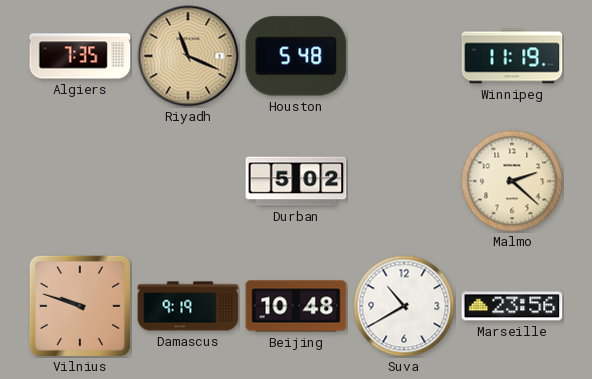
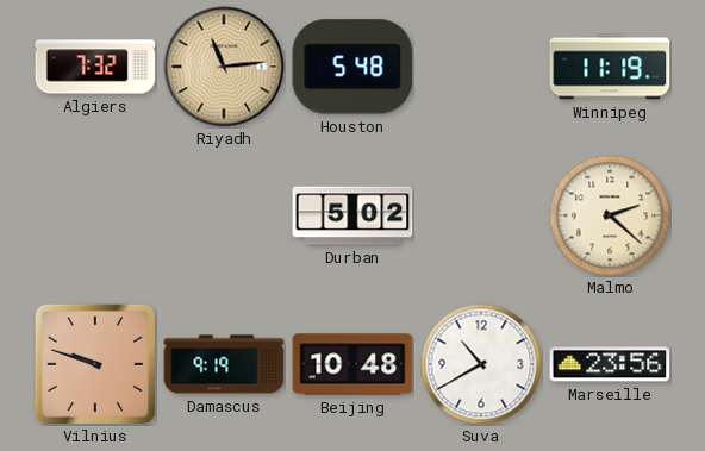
Algiers: 7:35 -> 7:32 (95, 67)
Riyadh: 11:19 -> 11:14 (224, 67)
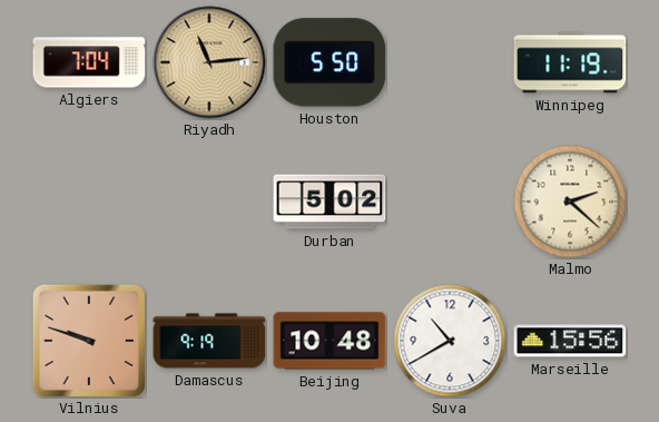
Algiers: 7:32 -> 7:04 (89, 62)
Houston: 5:48 -> 5:50 (329, 62)
Marseille: 23:56 -> 15:56 (570, 341)
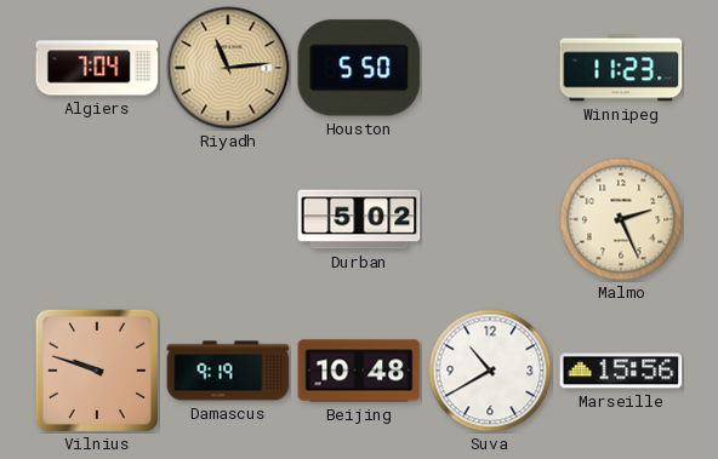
Winnipeg: 11:19 -> 11:23 (621, 68)
Malmo: 2:22 -> 2:26 (621, 219)
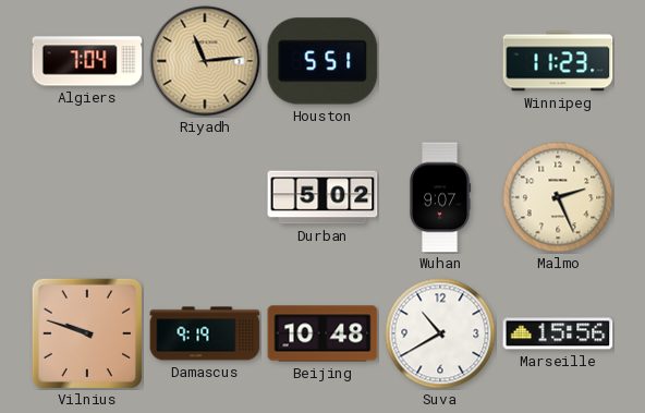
Houston: 5:50 -> 5:51 (322, 61)
Wuhan: none -> 9:07 (440, 197)
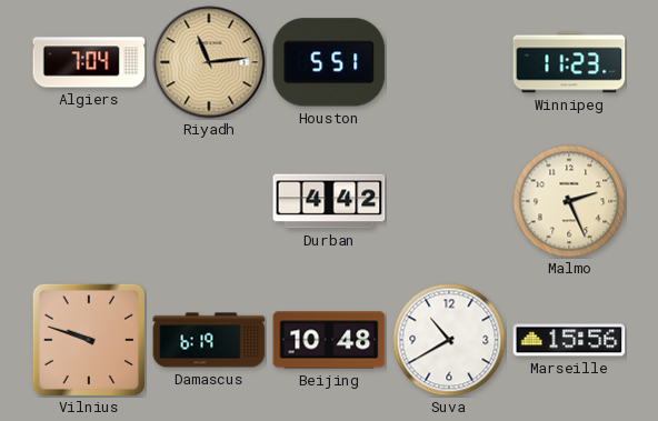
Durban: 5:02 -> 4:42 (329, 201)
Wuhan: 9:07 -> none (440, 197)
Damascus: 9:19 -> 6:19 (209, 340)
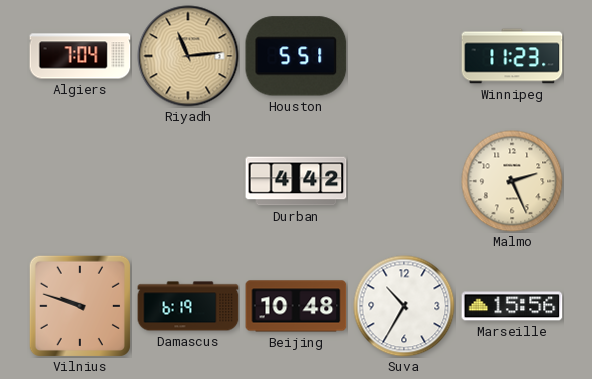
Suva: 10:40 -> 10:35 (404, 306)
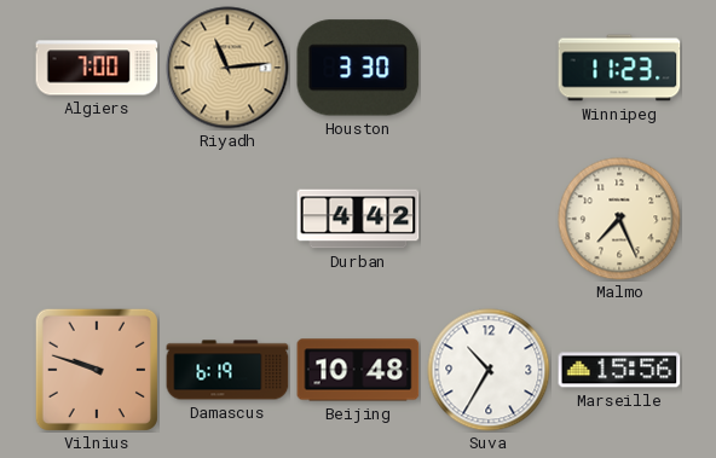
Algiers: 7:04 -> 7:00 (97, 68)
Houston: 5:51 -> 3:30 (358, 68)
Malmo: 2:26 -> 7:26 (619, 219)
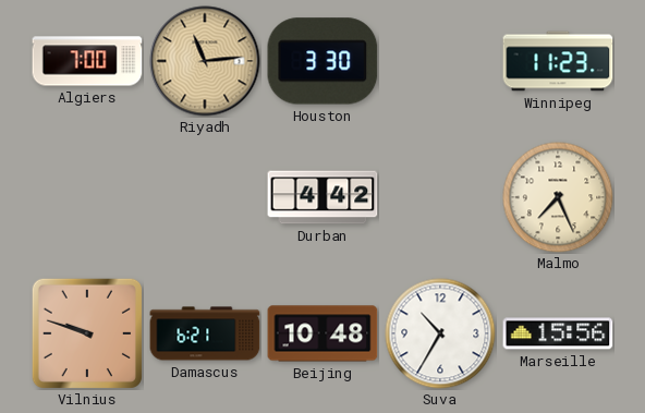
Damascus: 6:19 -> 6:21 (205, 333)
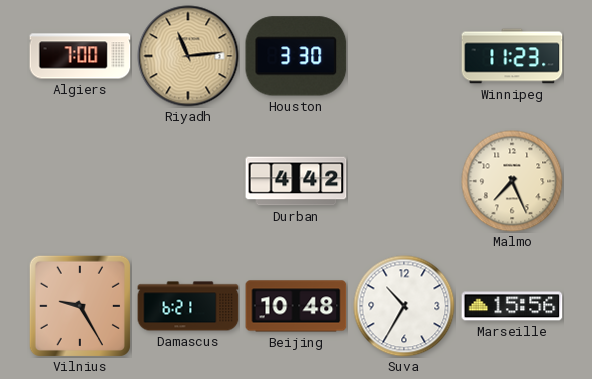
Vilnius: 9:48 -> 9:25 (80, 306)
